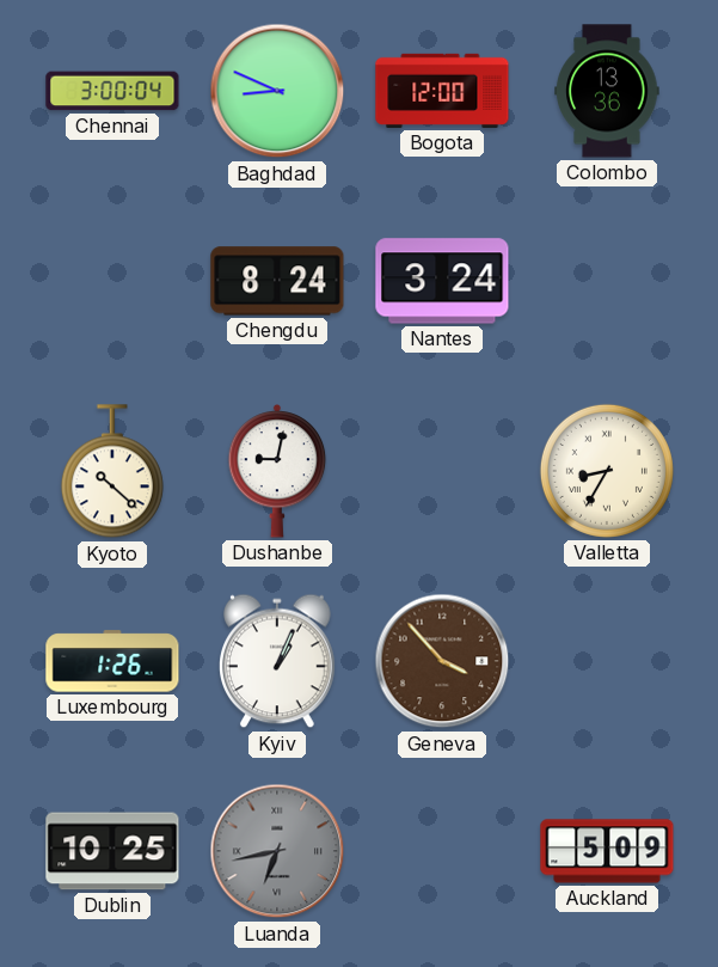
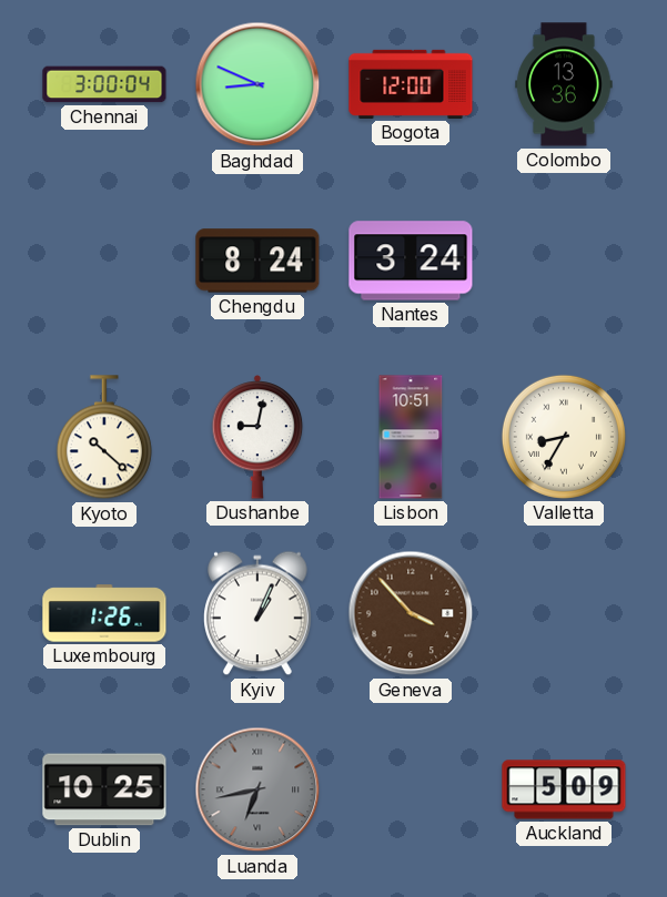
Lisbon: none -> 10:51 (411, 437)
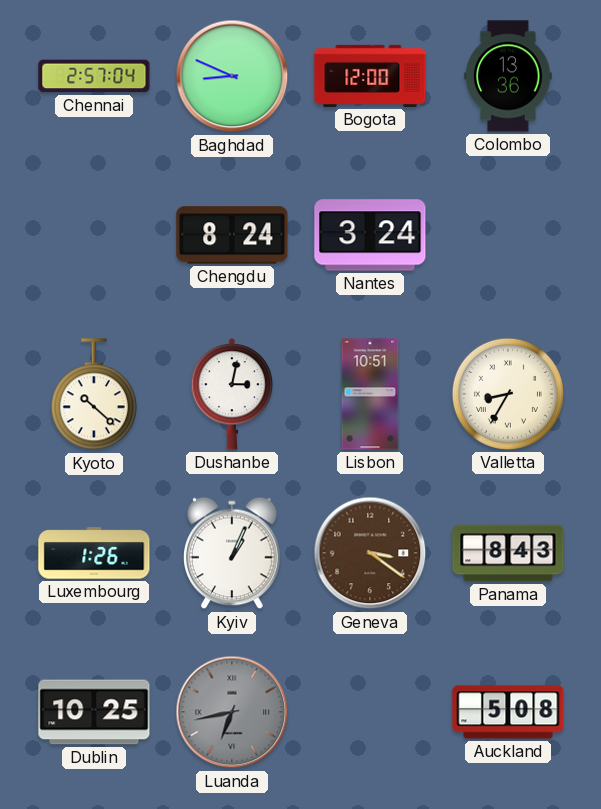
Chennai: 3:00 -> 2:57 (94, 76)
Dushanbe: 9:02 -> 3:02 (232, 395)
Geneva: 3:53 -> 3:21 (370, 553)
Panama: none -> 8:43 (508, 553)
Auckland: 5:09 -> 5:08 (508, 712)
